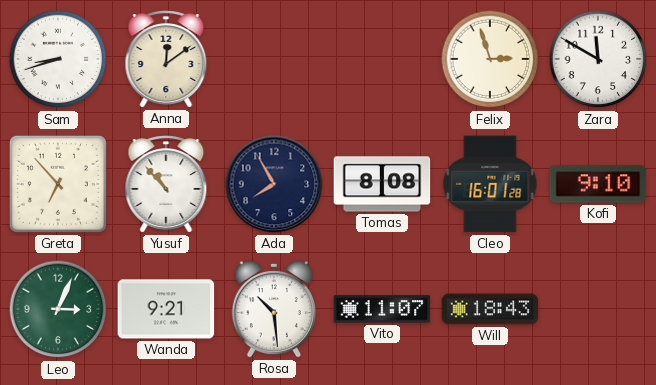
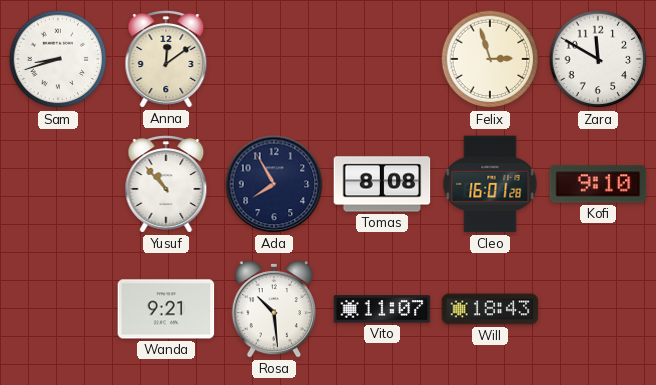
Greta: 6:53 -> none (58, 184)
Leo: 3:04 -> none (58, 309)
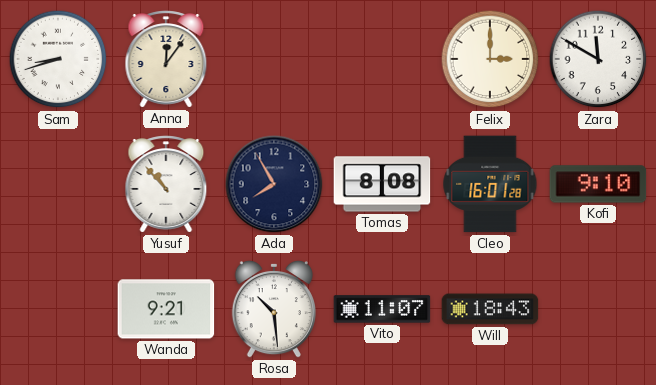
Anna: 12:09 -> 12:06 (166, 59)
Felix: 2:57 -> 3:00 (490, 59)
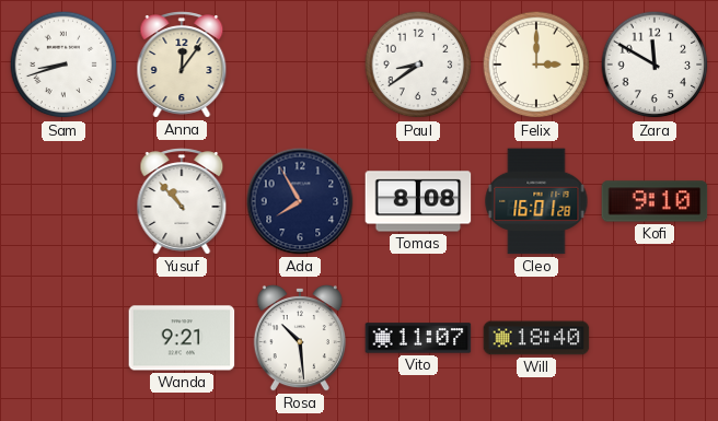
Paul: none -> 8:39 (418, 65)
Will: 18:43 -> 18:40 (536, 338)
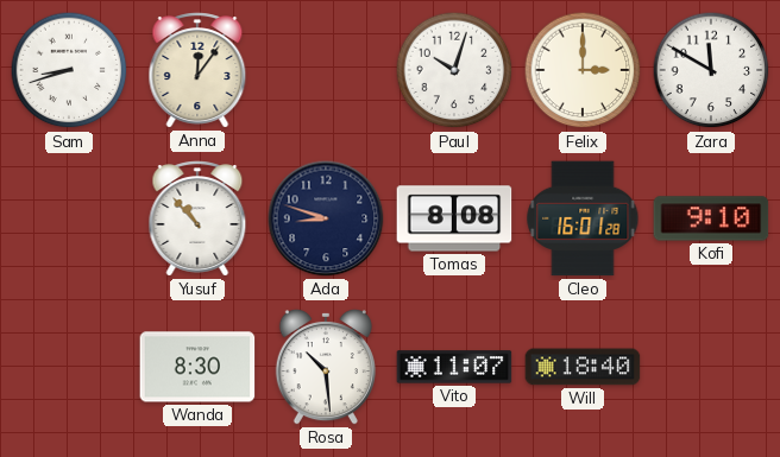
Paul: 8:39 -> 10:03 (454, 70)
Ada: 7:55 -> 8:48 (326, 218)
Wanda: 9:21 -> 8:30 (197, 367)
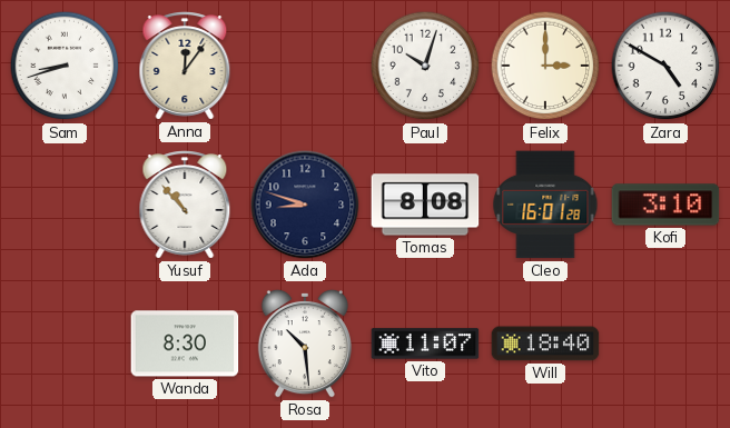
Zara: 11:50 -> 4:50 (665, 66)
Kofi: 9:10 -> 3:10 (665, 205)
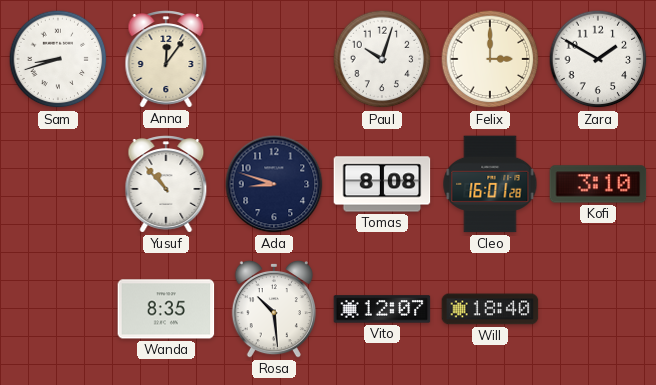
Zara: 4:50 -> 1:50 (598, 59)
Wanda: 8:30 -> 8:35 (166, 309)
Vito: 11:07 -> 12:07 (382, 309)
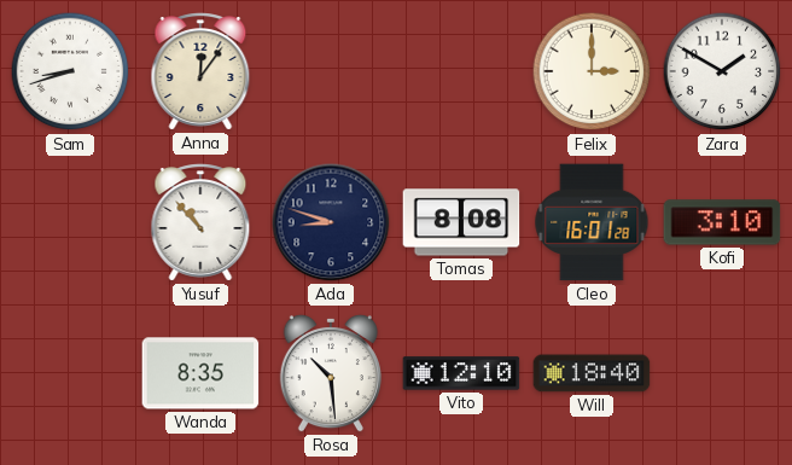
Paul: 10:03 -> none (382, 59)
Vito: 12:07 -> 12:10 (461, 373)
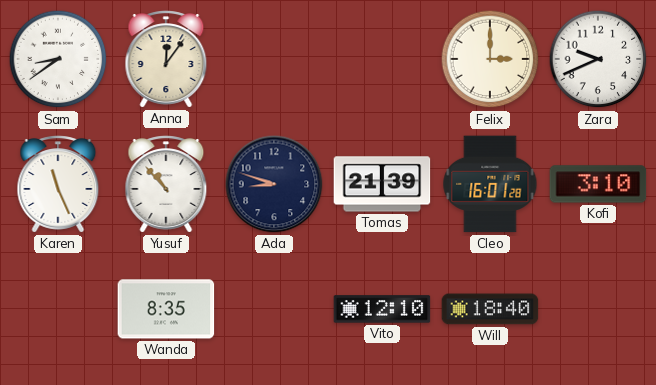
Sam: 8:42 -> 8:39 (58, 59)
Zara: 1:50 -> 9:41 (598, 59)
Karen: none -> 11:26 (58, 184)
Tomas: 8:08 -> 21:39 (382, 184)
Rosa: 10:29 -> none (331, 373)
